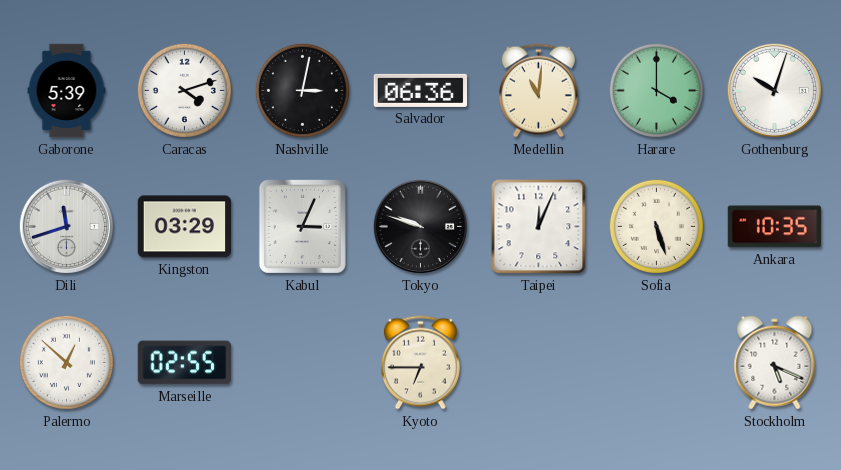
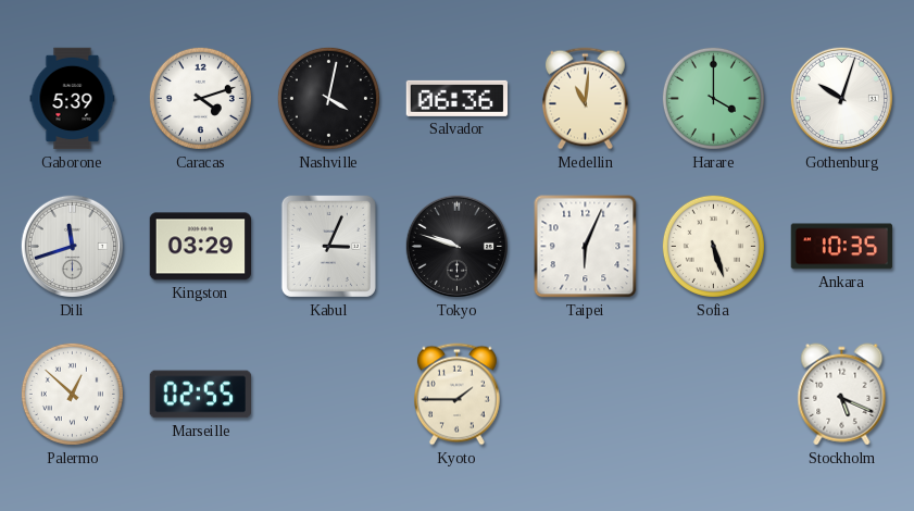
Nashville: 3:02 -> 4:02 (328, 98)
Taipei: 12:04 -> 6:04 (586, 247)
Kyoto: 6:45 -> 1:45 (456, 395)
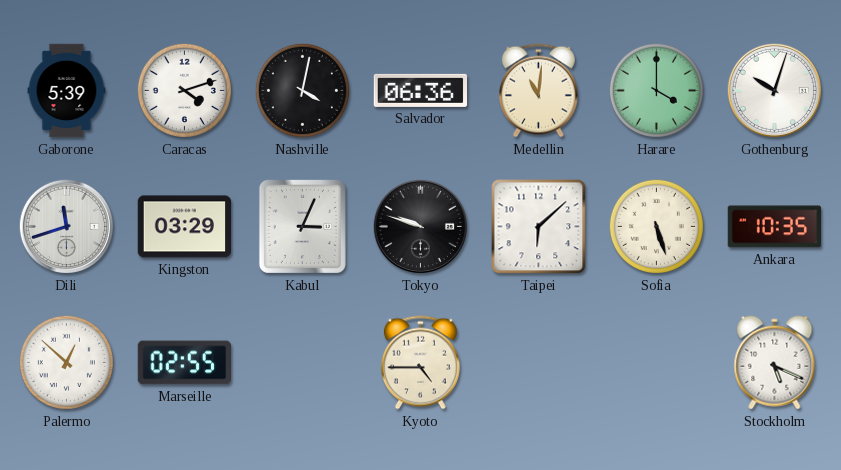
Taipei: 6:04 -> 6:08 (539, 227)
Kyoto: 1:45 -> 4:45 (420, 363)
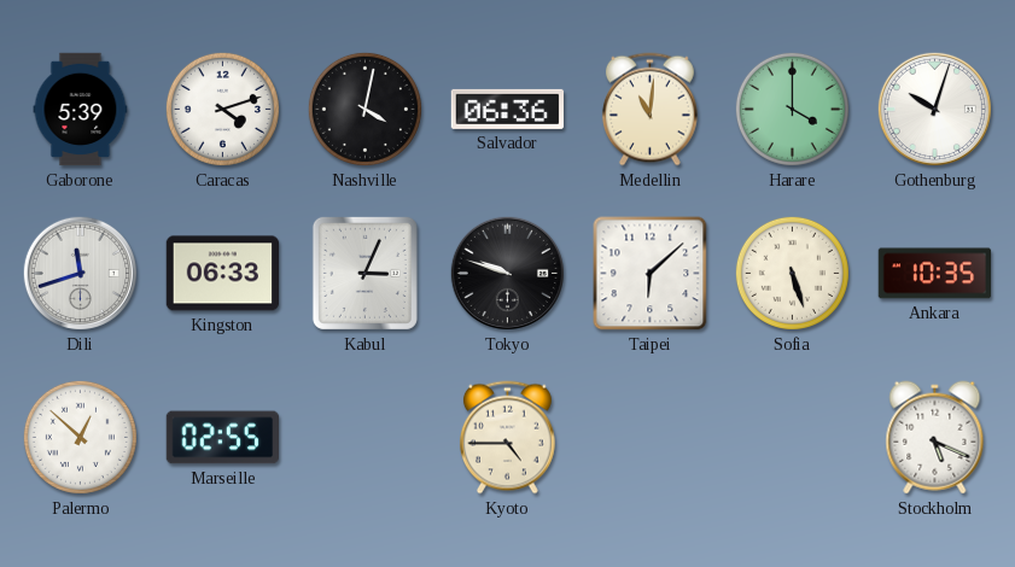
Kingston: 03:29 -> 06:33 (223, 274)
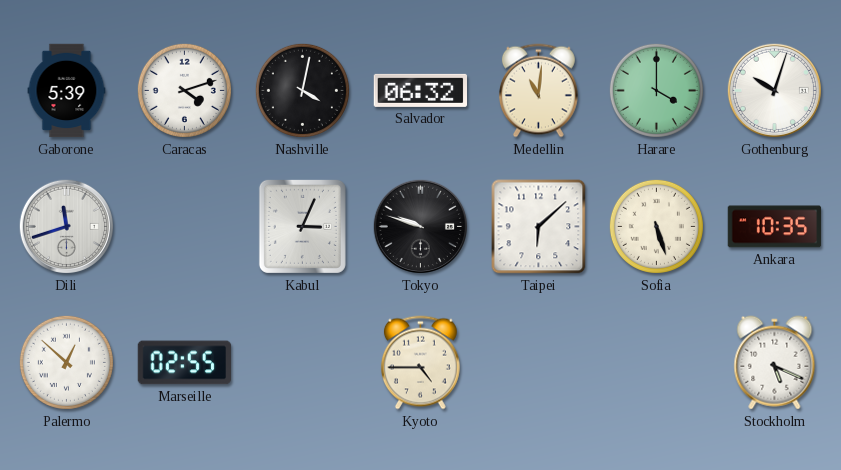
Salvador: 06:36 -> 06:32 (421, 90)
Kingston: 06:33 -> none (223, 274)
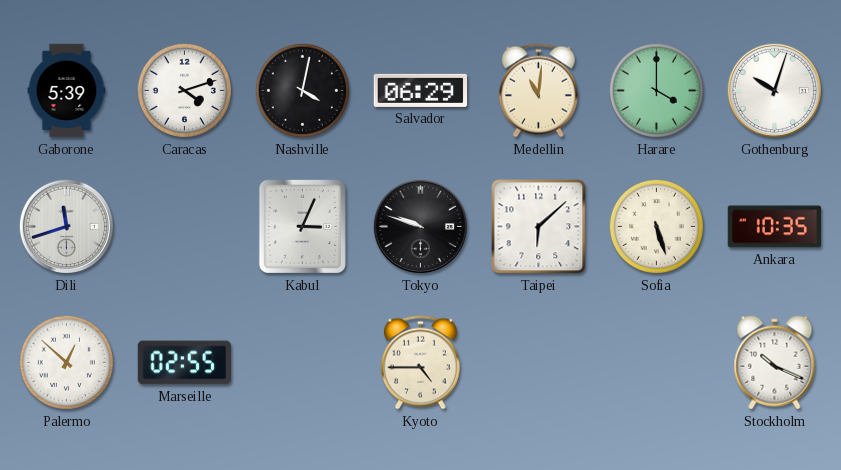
Salvador: 06:32 -> 06:29 (421, 90)
Stockholm: 5:19 -> 10:19 (775, 363)
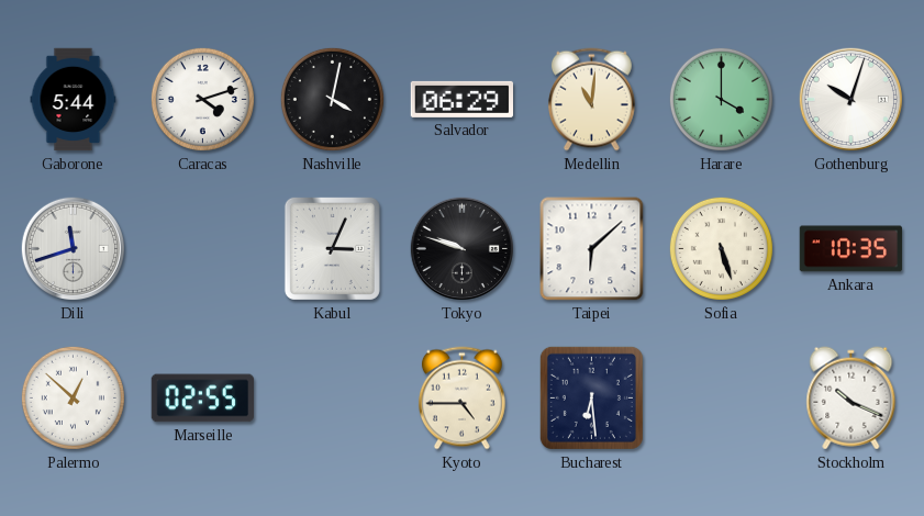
Gaborone: 5:39 -> 5:44 (74, 100)
Bucharest: none -> 6:29 (591, 397)
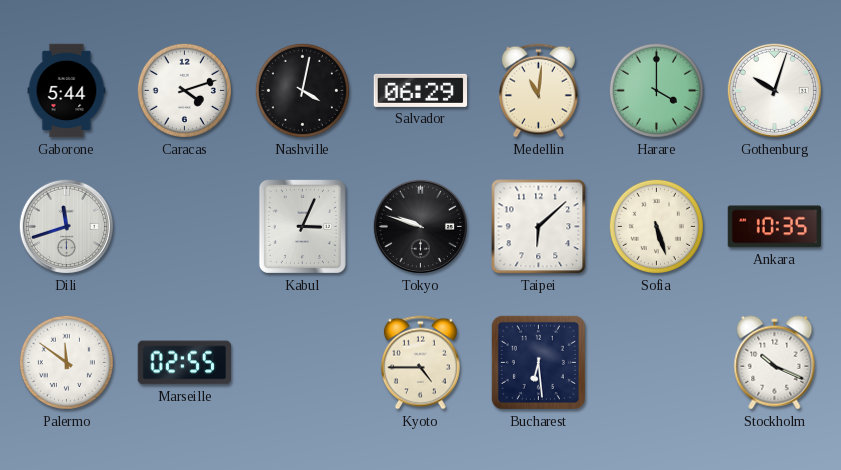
Palermo: 12:52 -> 11:51 (66, 362)
